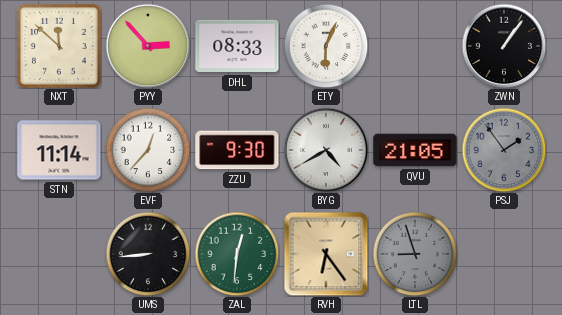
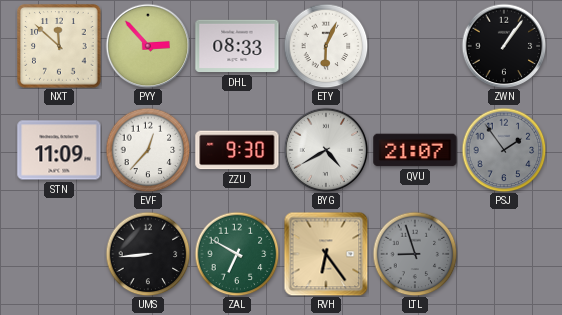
STN: 11:14 -> 11:09 (59, 150)
QVU: 21:05 -> 21:07 (415, 150)
ZAL: 12:31 -> 6:50 (237, 254)
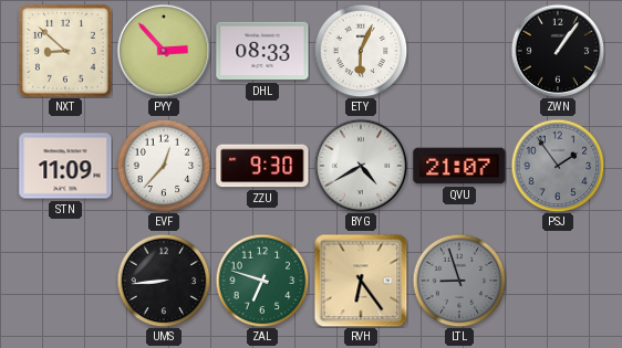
NXT: 11:52 -> 8:52 (65, 51)
ZAL: 6:50 -> 6:48 (262, 281)
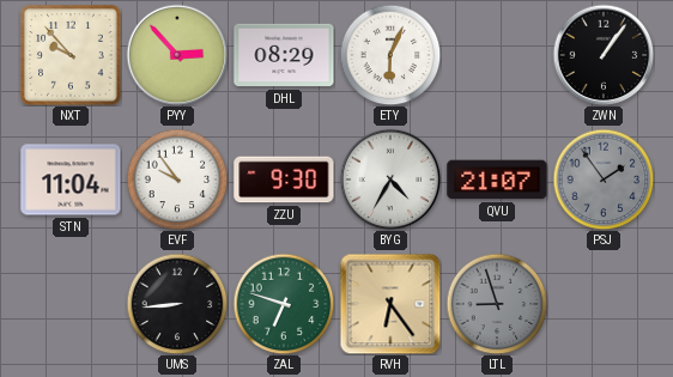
NXT: 8:52 -> 9:53 (71, 55)
DHL: 08:33 -> 08:29 (284, 55)
STN: 11:09 -> 11:04 (71, 180)
EVF: 12:37 -> 9:54 (177, 180)
BYG: 4:40 -> 4:35 (390, 180)
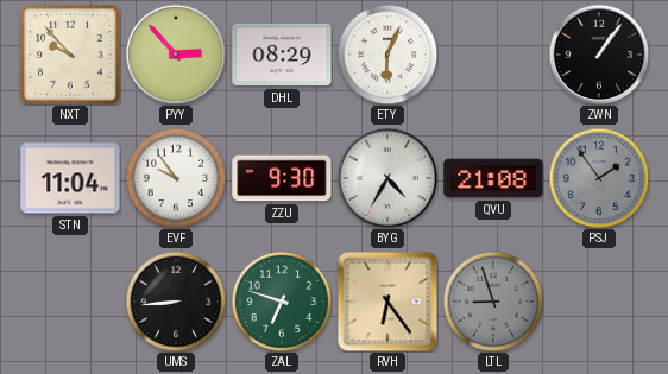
QVU: 21:07 -> 21:08 (493, 178)
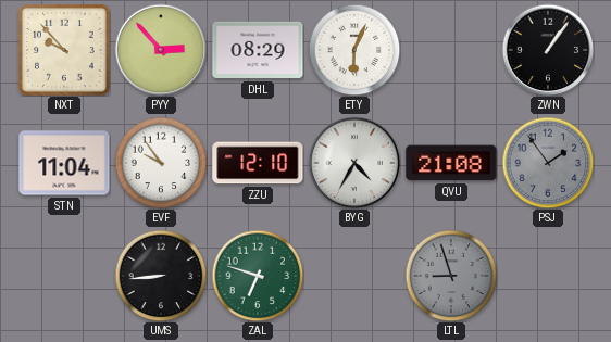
ZZU: 9:30 -> 12:10 (258, 163)
RVH: 6:24 -> none (387, 302)
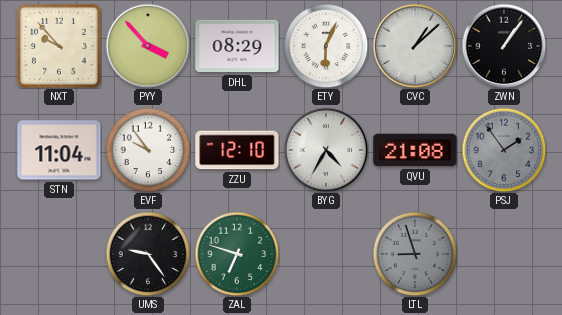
PYY: 2:53 -> 3:53 (148, 46)
CVC: none -> 1:08 (415, 46)
UMS: 8:44 -> 9:24 (148, 254)
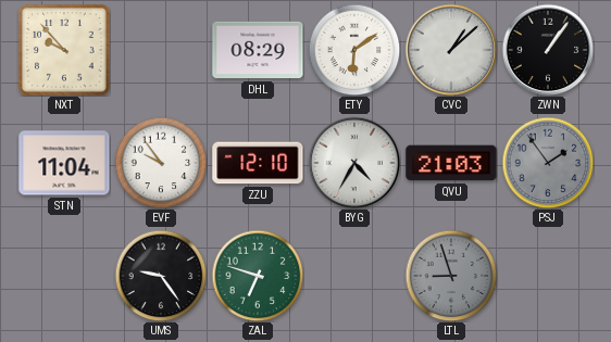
PYY: 3:53 -> none (148, 46)
ETY: 6:04 -> 6:09 (354, 50)
QVU: 21:08 -> 21:03 (451, 163)
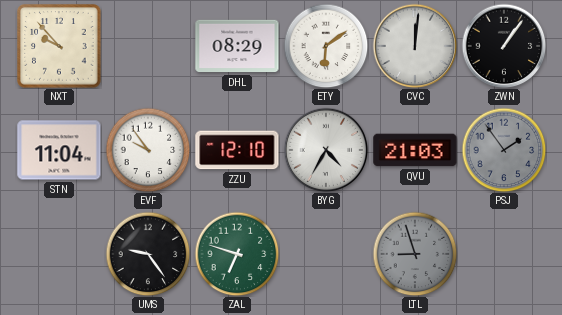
CVC: 1:08 -> 12:01 (415, 46)
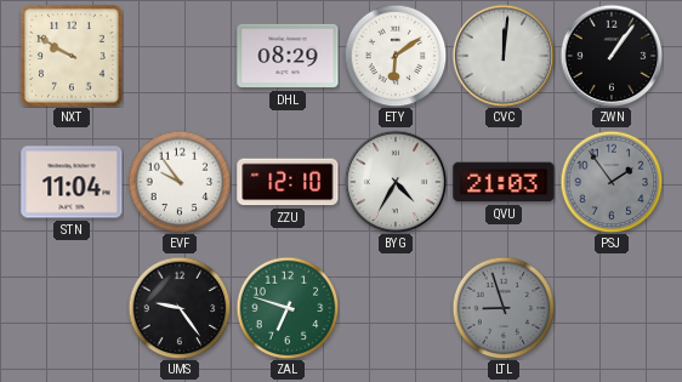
NXT: 9:53 -> 9:50 (72, 56)
